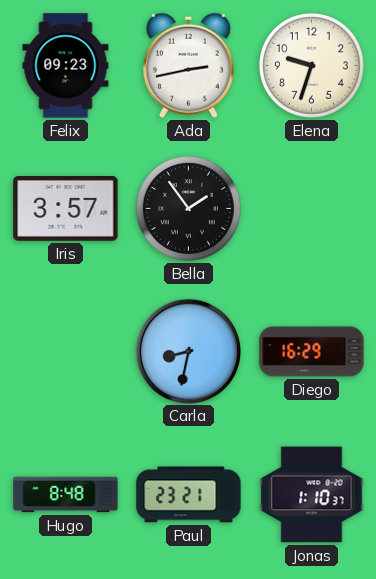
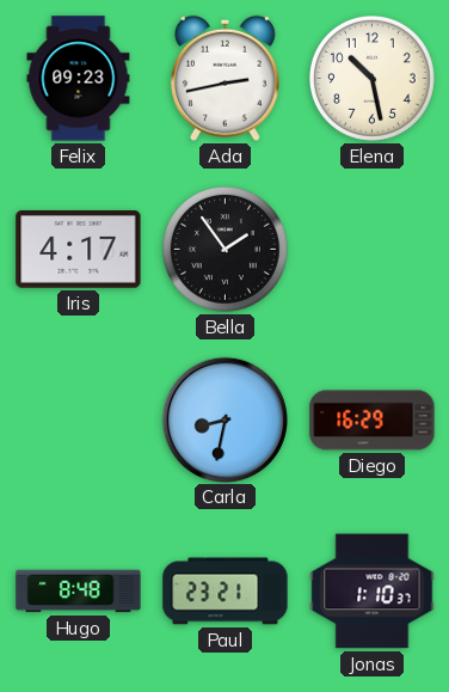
Elena: 9:33 -> 10:28 (371, 78)
Iris: 3:57 -> 4:17 (79, 250)
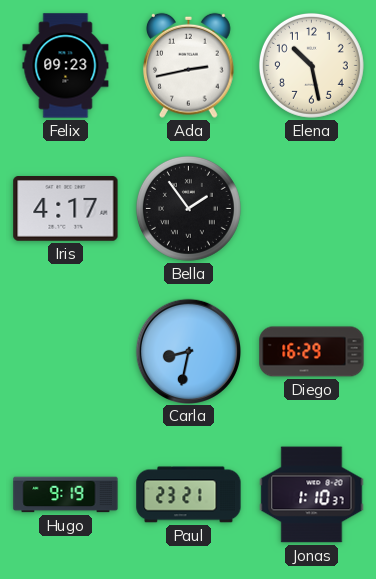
Hugo: 8:48 -> 9:19 (66, 495)
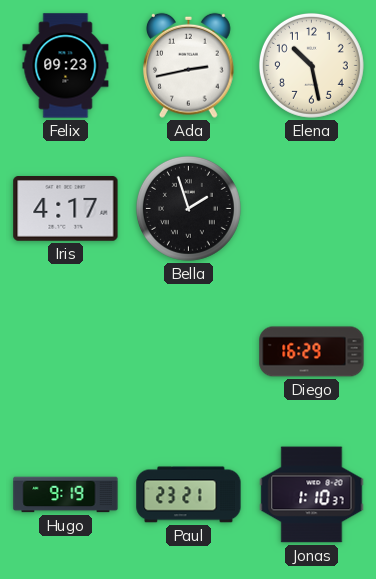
Bella: 1:54 -> 1:57 (188, 208)
Carla: 8:32 -> none (188, 351)
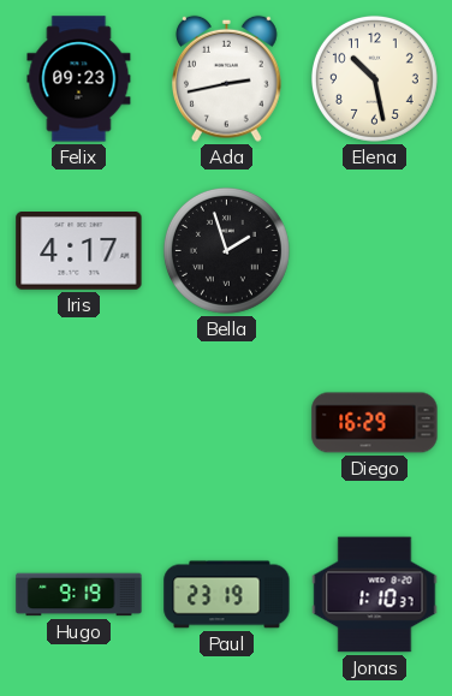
Paul: 23:21 -> 23:19 (227, 595)
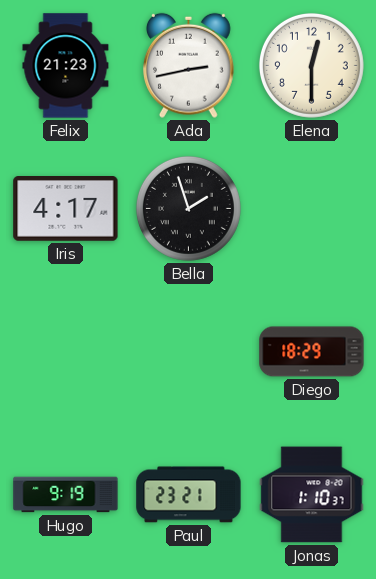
Felix: 09:23 -> 21:23 (66, 66)
Elena: 10:28 -> 12:30 (311, 65)
Diego: 16:29 -> 18:29 (312, 352)
Paul: 23:19 -> 23:21 (189, 495)
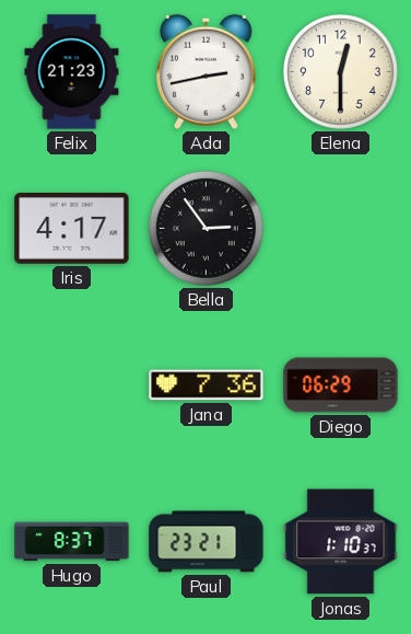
Bella: 1:57 -> 2:54 (205, 228)
Jana: none -> 7:36 (207, 385)
Diego: 18:29 -> 06:29 (341, 385)
Hugo: 9:19 -> 8:37 (72, 542)
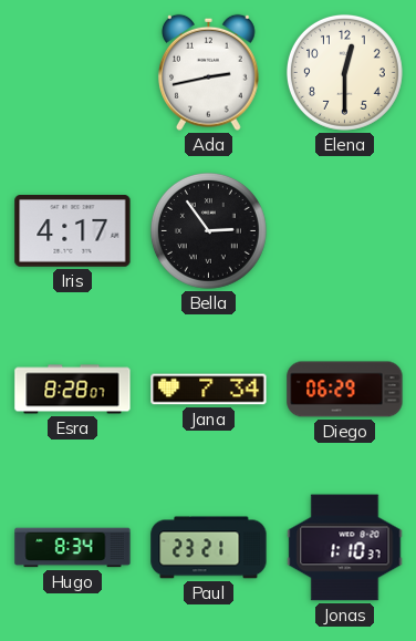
Felix: 21:23 -> none (72, 72)
Esra: none -> 8:28 (73, 390)
Jana: 7:36 -> 7:34 (209, 390)
Hugo: 8:37 -> 8:34 (73, 548)
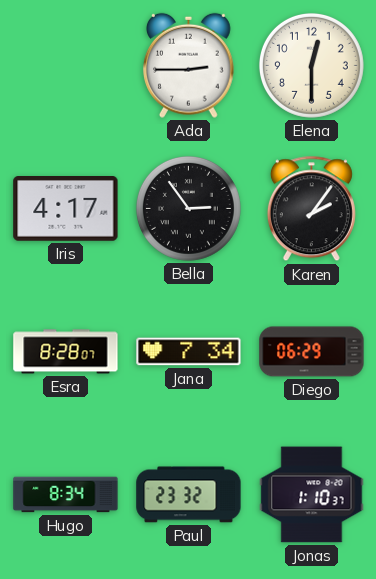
Ada: 2:43 -> 2:45 (188, 65)
Karen: none -> 2:06 (311, 209)
Paul: 23:21 -> 23:32 (189, 495)
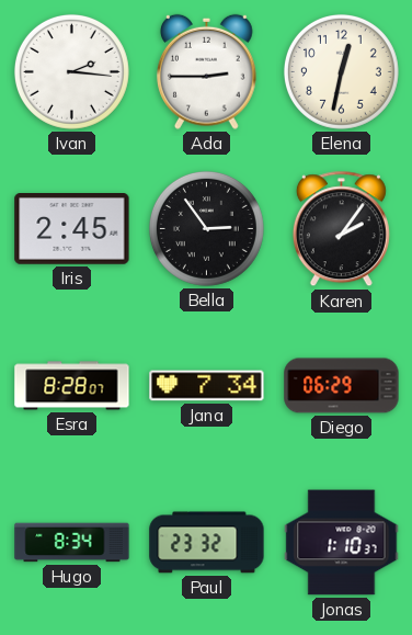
Ivan: none -> 2:16 (71, 71)
Elena: 12:30 -> 12:32 (341, 71)
Iris: 4:17 -> 2:45 (72, 229)
